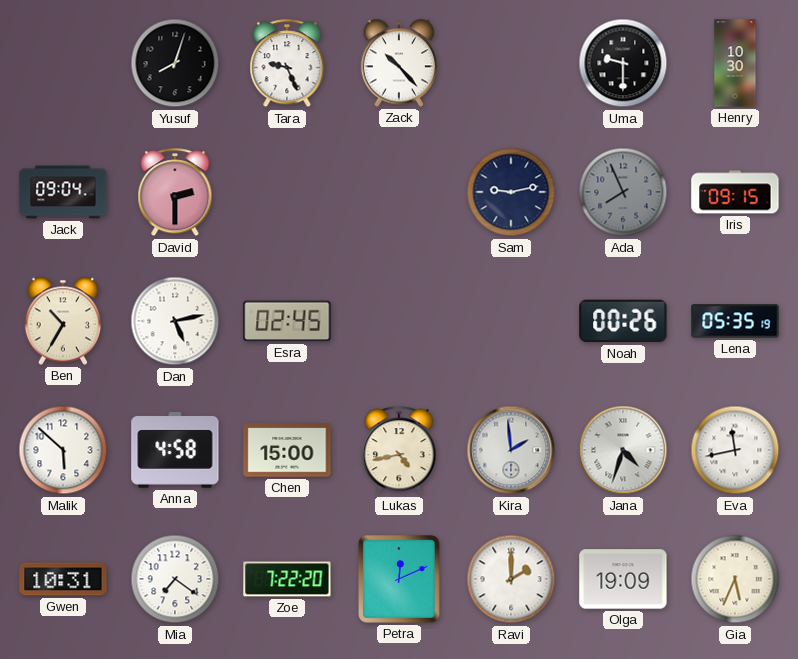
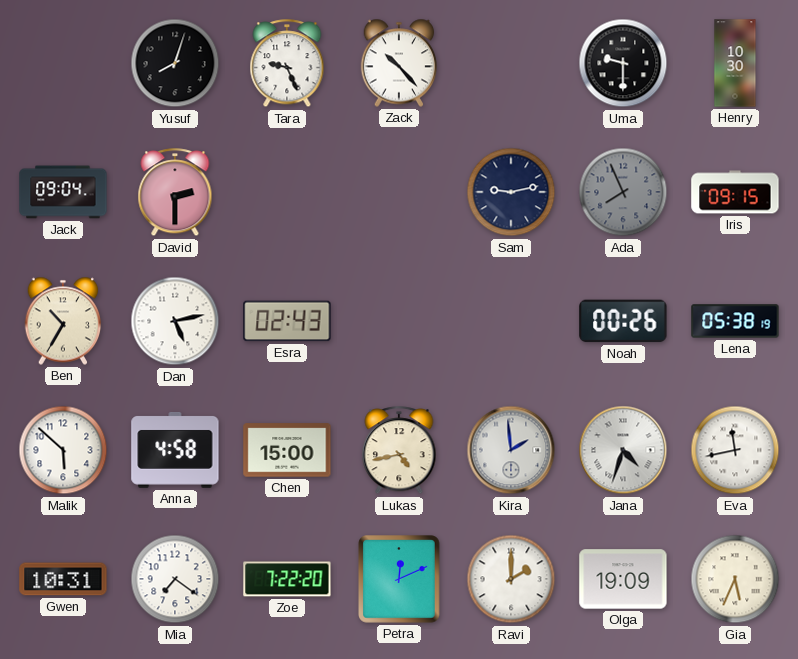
Esra: 02:45 -> 02:43 (287, 321)
Lena: 05:35 -> 05:38 (735, 321)
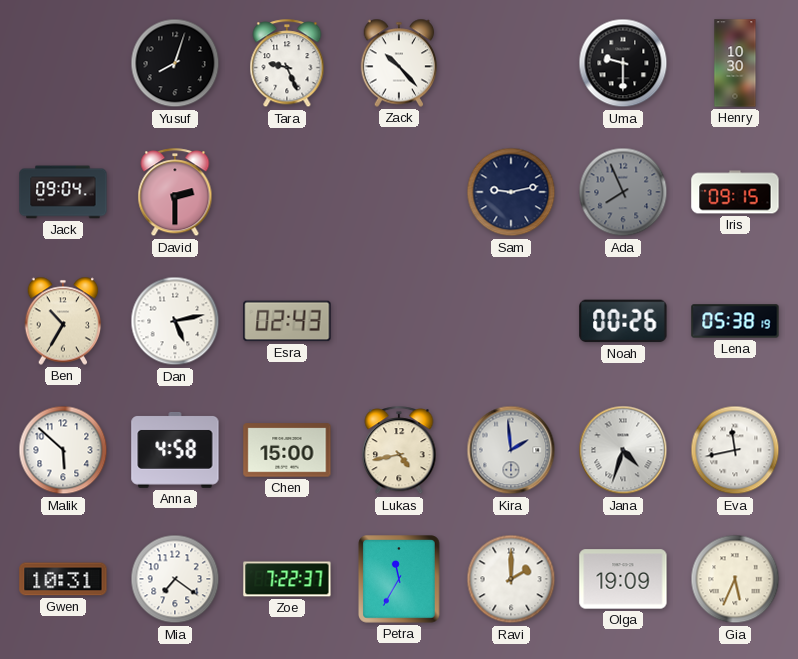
Zoe: 7:22:20 -> 7:22:37 (287, 579)
Petra: 12:11 -> 11:35 (399, 579)
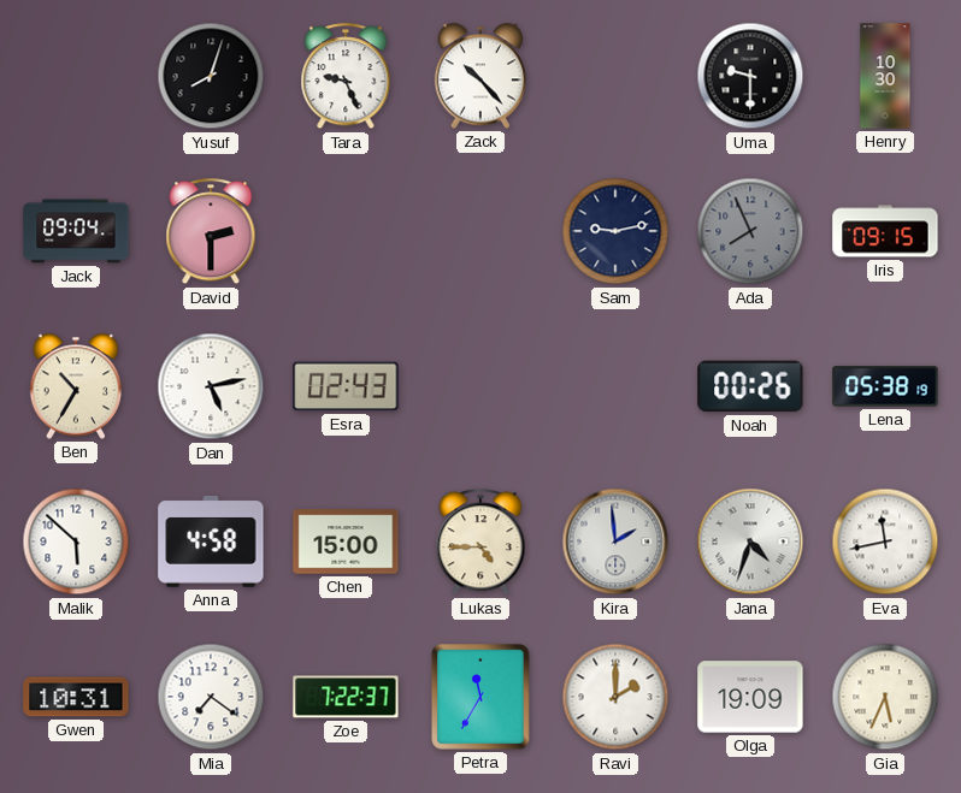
Lukas: 4:43 -> 4:45 (480, 543)
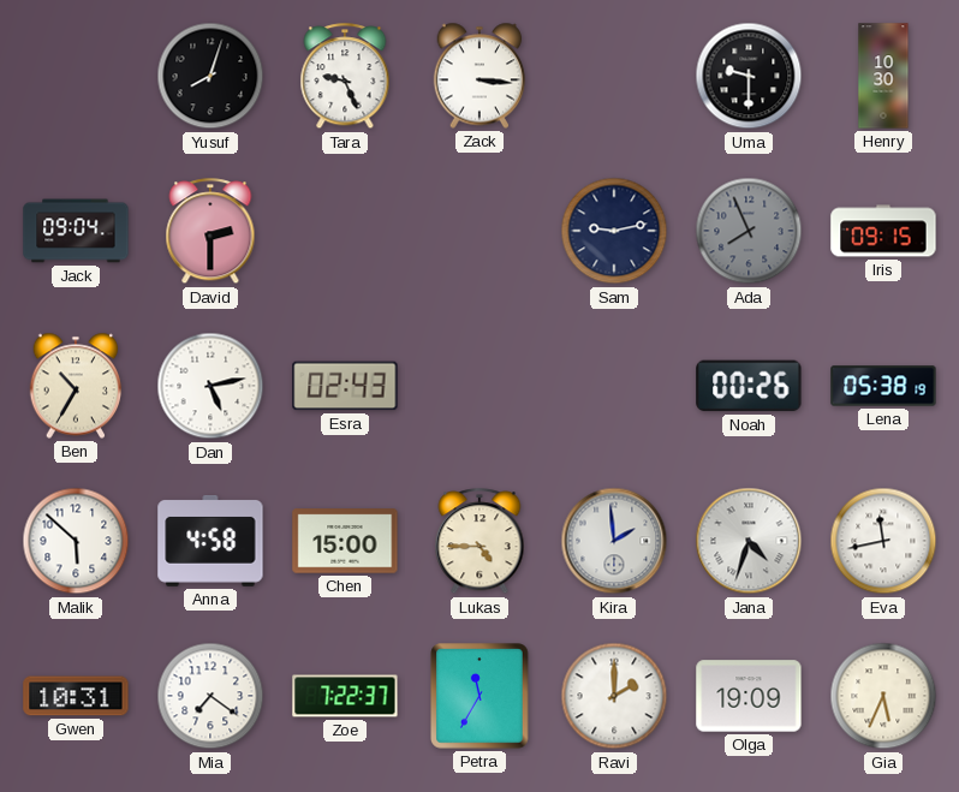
Zack: 10:23 -> 3:16 (479, 76)
